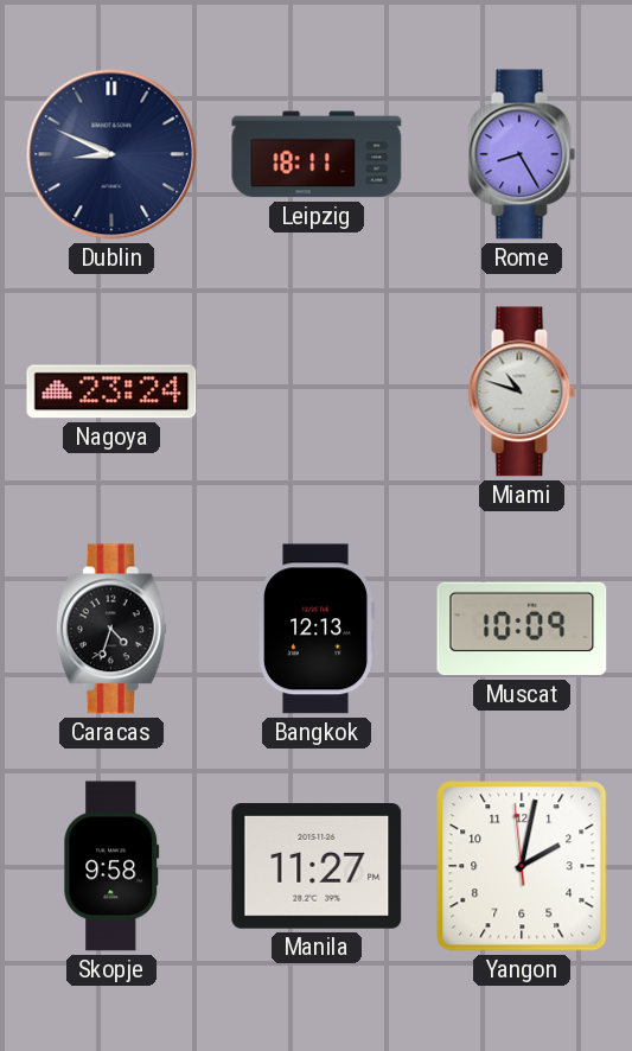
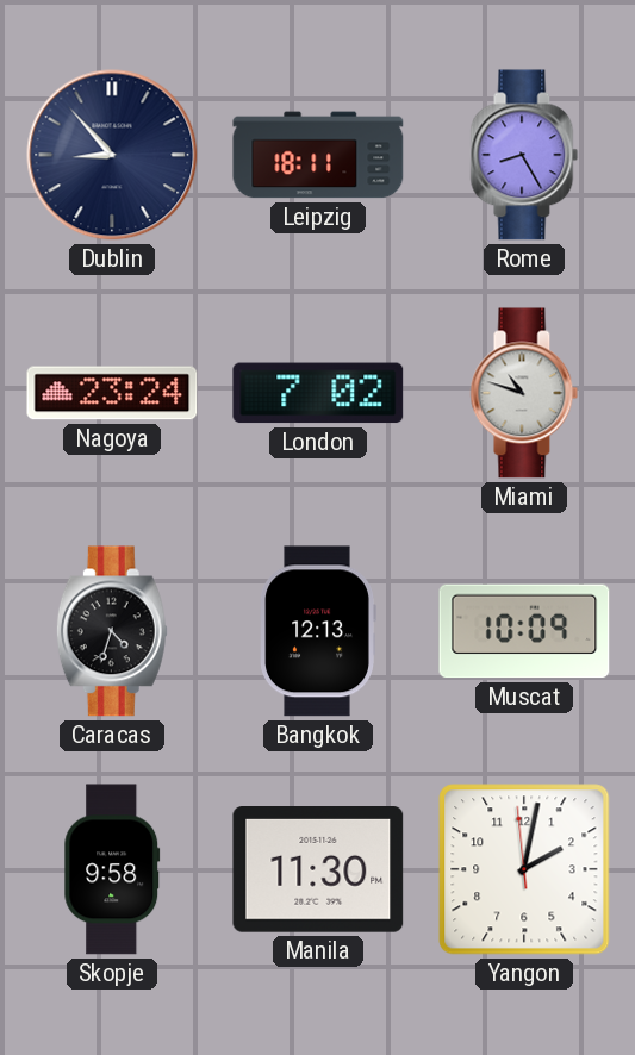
Dublin: 8:49 -> 8:53 (112, 155)
London: none -> 7:02 (318, 393)
Manila: 11:27 -> 11:30 (318, 870)
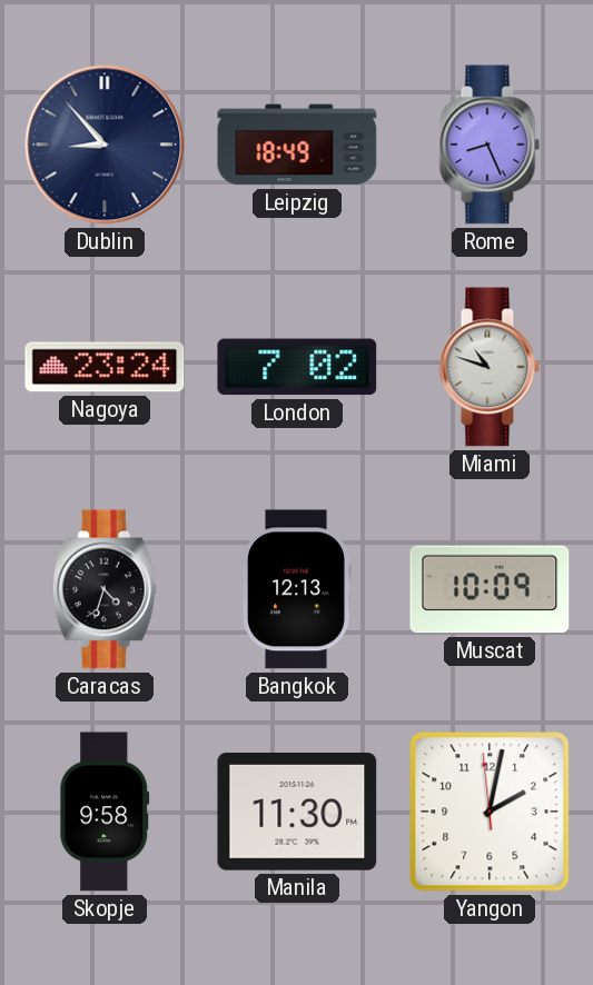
Leipzig: 18:11 -> 18:49 (297, 145)
Rome: 8:25 -> 8:26 (490, 145)
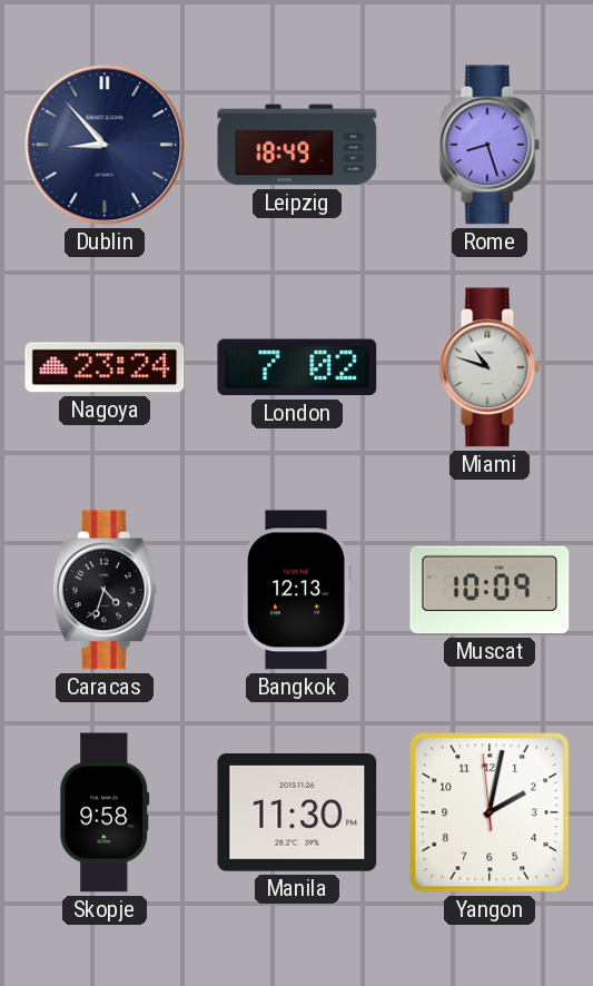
Rome: 8:26 -> 8:27 (490, 145)
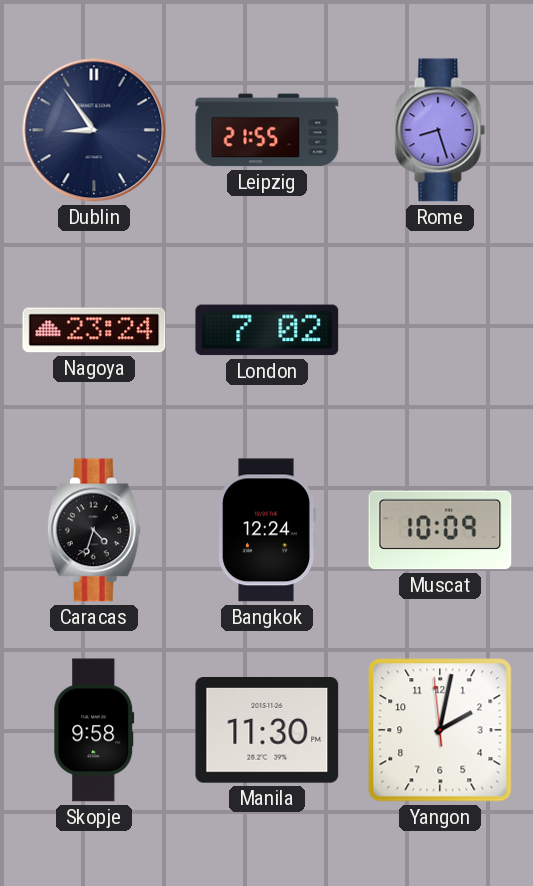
Dublin: 8:53 -> 8:54 (94, 130)
Leipzig: 18:49 -> 21:55 (267, 130)
Miami: 10:48 -> none (490, 367)
Bangkok: 12:13 -> 12:24 (267, 530)
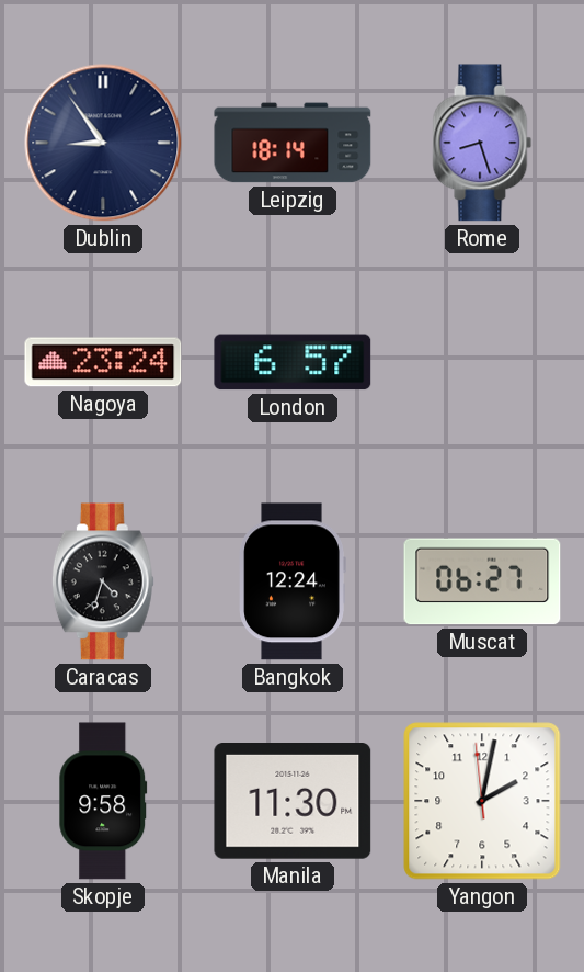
Leipzig: 21:55 -> 18:14 (293, 143)
London: 7:02 -> 6:57 (293, 362)
Muscat: 10:09 -> 06:27 (482, 581)
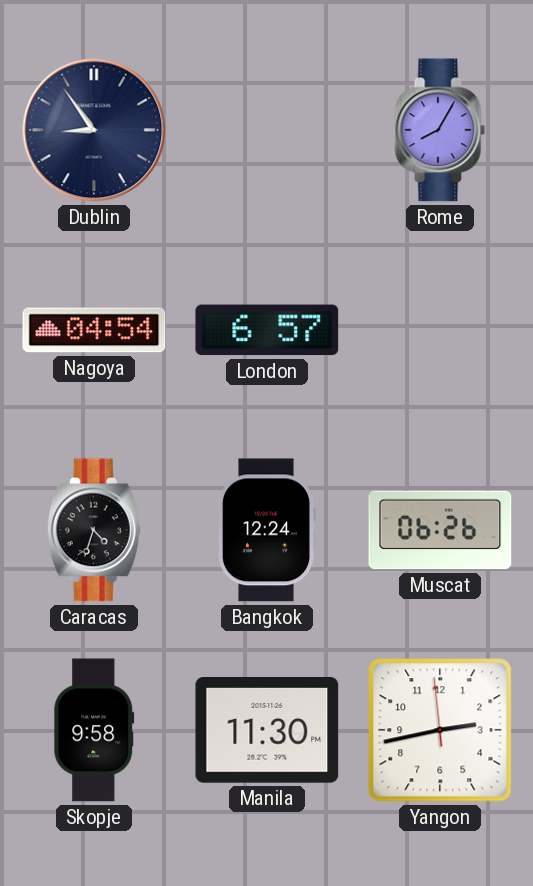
Leipzig: 18:14 -> none (293, 143)
Rome: 8:27 -> 8:05 (440, 130)
Nagoya: 23:24 -> 04:54 (94, 330)
Muscat: 06:27 -> 06:26 (440, 530)
Yangon: 2:01 -> 2:42 (440, 730)
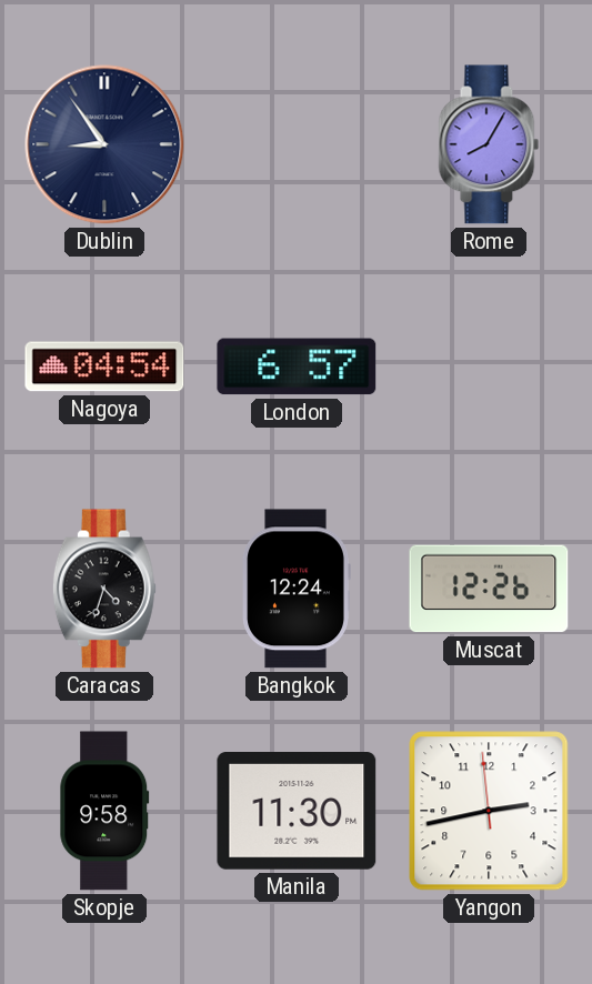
Muscat: 06:26 -> 12:26 (489, 589)
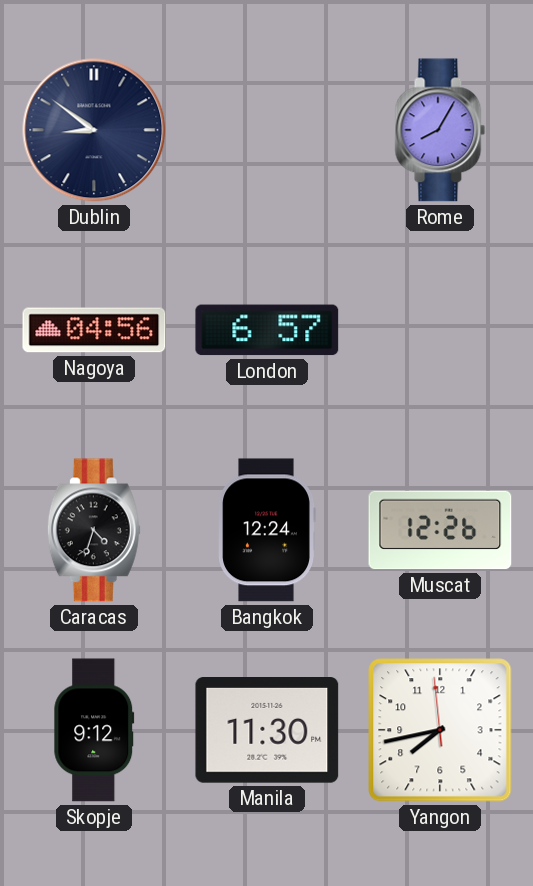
Dublin: 8:54 -> 8:51 (94, 130)
Nagoya: 04:54 -> 04:56 (94, 330)
Skopje: 9:58 -> 9:12 (94, 730)
Yangon: 2:42 -> 7:42 (440, 730)
